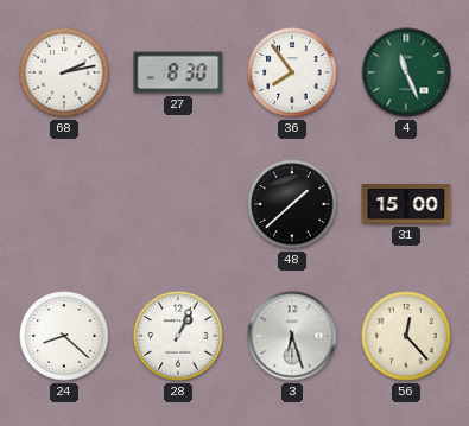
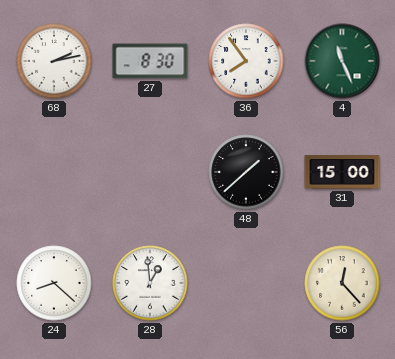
28: 1:04 -> 12:59 (150, 283)
3: 6:27 -> none (292, 336)
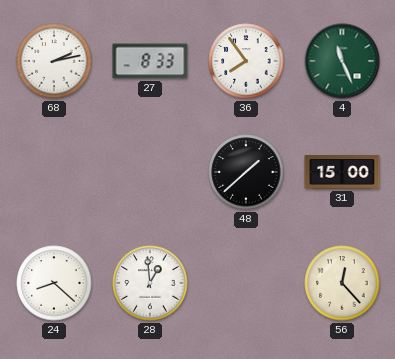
27: 8:30 -> 8:33 (150, 61)
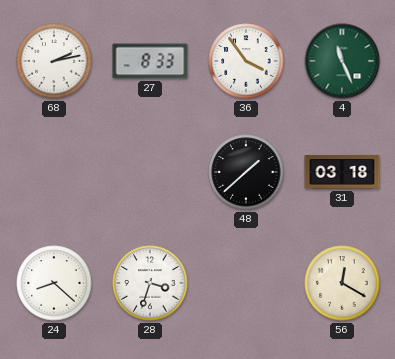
36: 7:54 -> 3:54 (246, 61)
31: 15:00 -> 03:18 (342, 172)
28: 12:59 -> 3:33 (150, 283)
56: 12:23 -> 12:20 (342, 283)
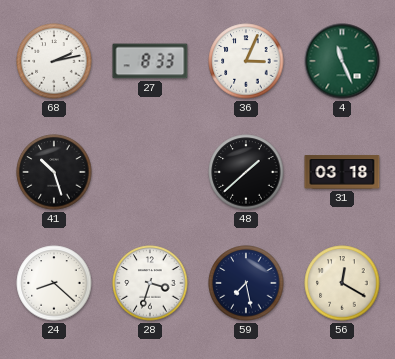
36: 3:54 -> 3:04 (246, 61)
41: none -> 10:27 (54, 172)
59: none -> 7:28 (246, 283)
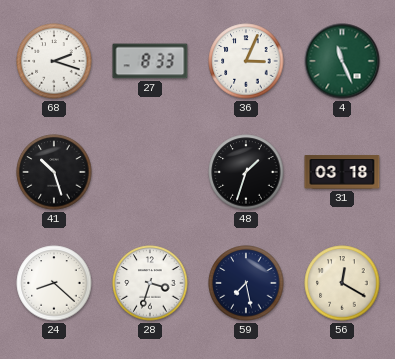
68: 2:13 -> 2:18 (54, 61)
48: 1:38 -> 1:33 (246, 172)
